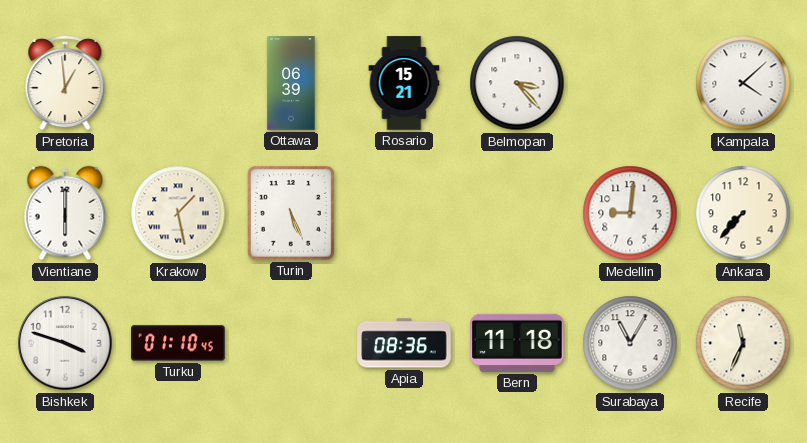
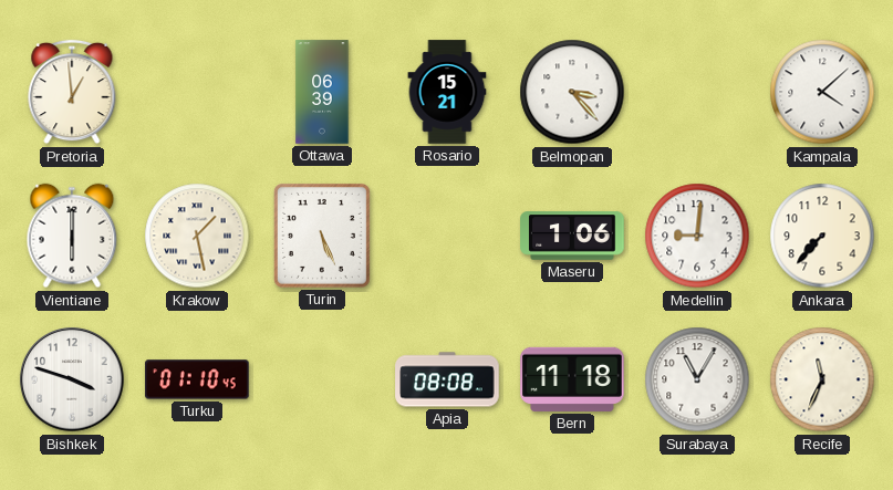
Maseru: none -> 1:06 (572, 236)
Apia: 08:36 -> 08:08 (447, 379)
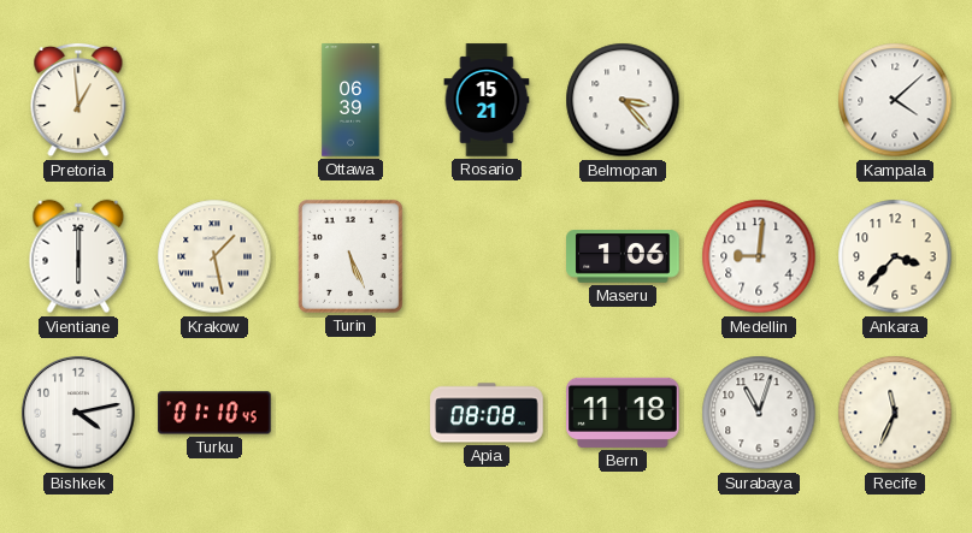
Ankara: 7:37 -> 3:37 (895, 256)
Bishkek: 3:48 -> 4:13 (78, 413)
Surabaya: 11:05 -> 11:03 (759, 413)
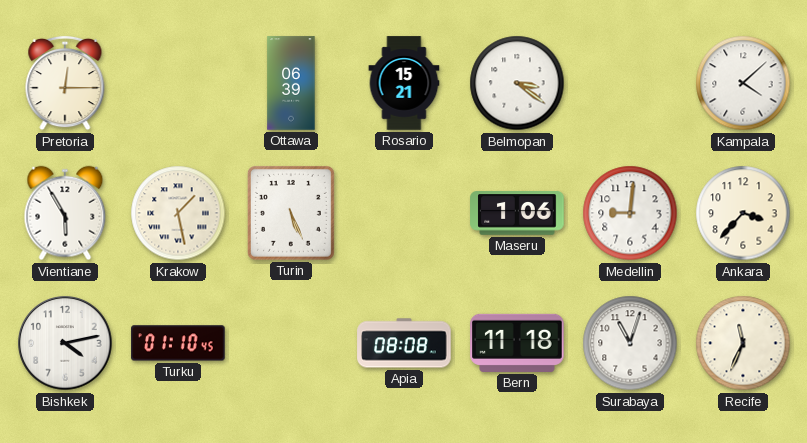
Pretoria: 12:59 -> 12:15 (65, 83)
Belmopan: 3:23 -> 3:21 (517, 83)
Vientiane: 6:00 -> 5:55 (65, 213)
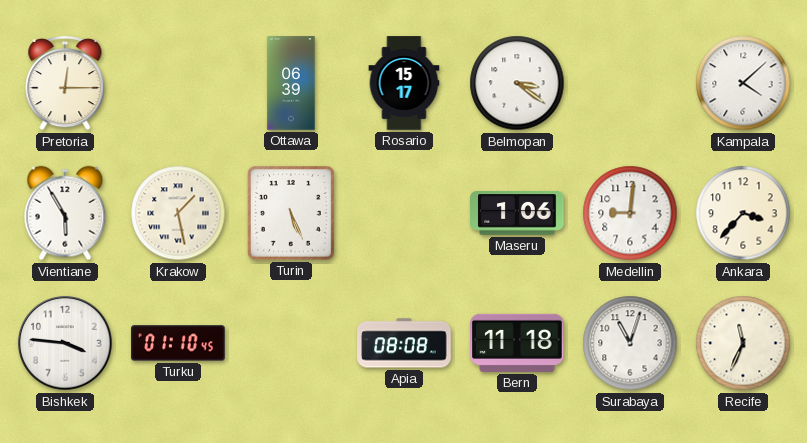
Rosario: 15:21 -> 15:17 (404, 83)
Bishkek: 4:13 -> 3:46 (65, 343)
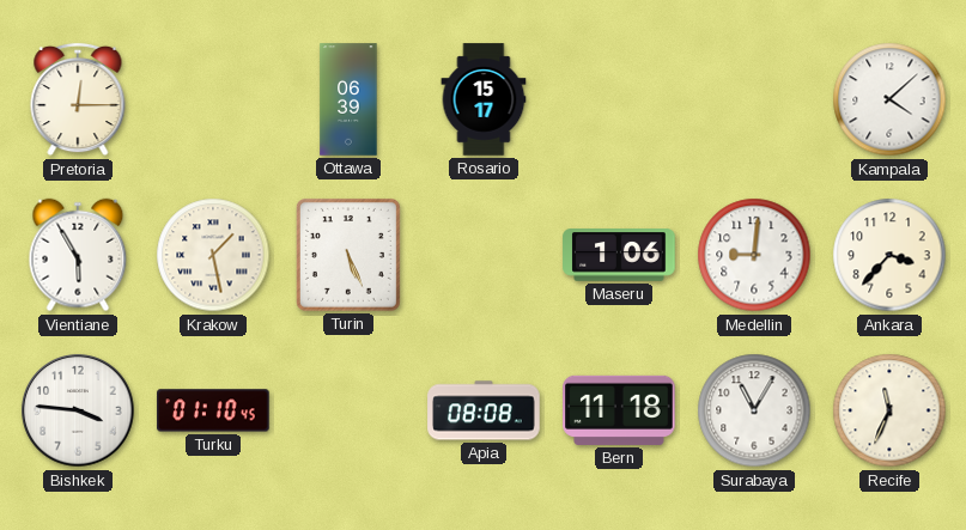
Belmopan: 3:21 -> none (517, 83)
Surabaya: 11:03 -> 11:05 (754, 410)
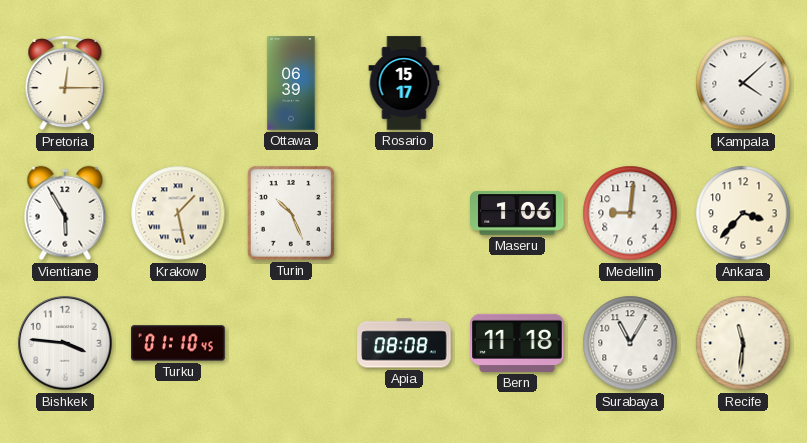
Turin: 5:26 -> 10:26 (291, 213)
Recife: 11:34 -> 11:31 (743, 343)
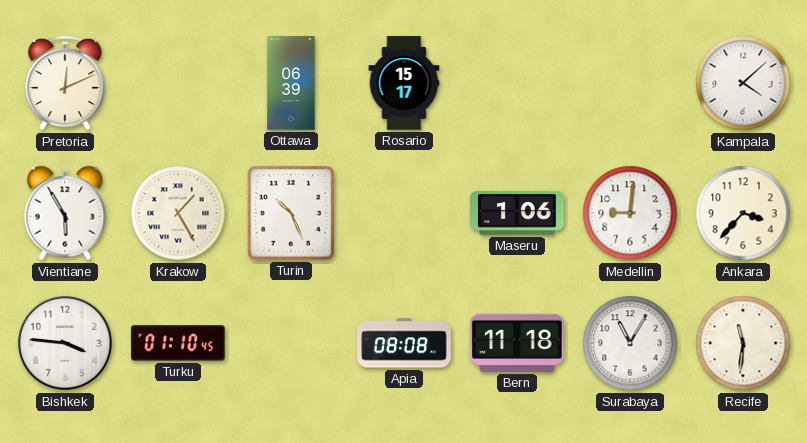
Pretoria: 12:15 -> 12:11 (65, 83)
Krakow: 1:28 -> 1:25 (178, 213)
